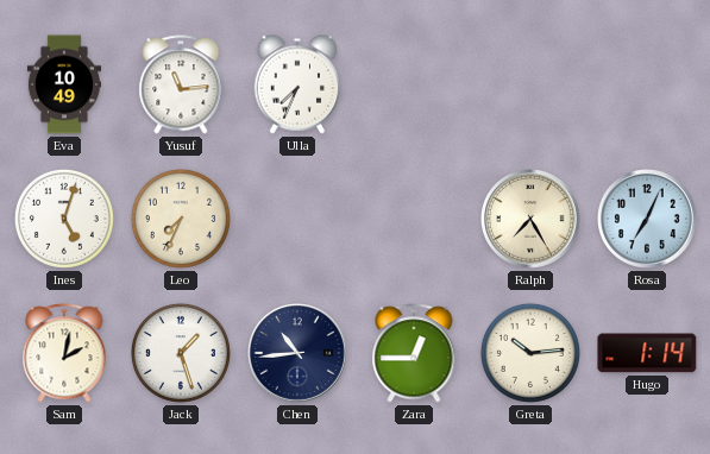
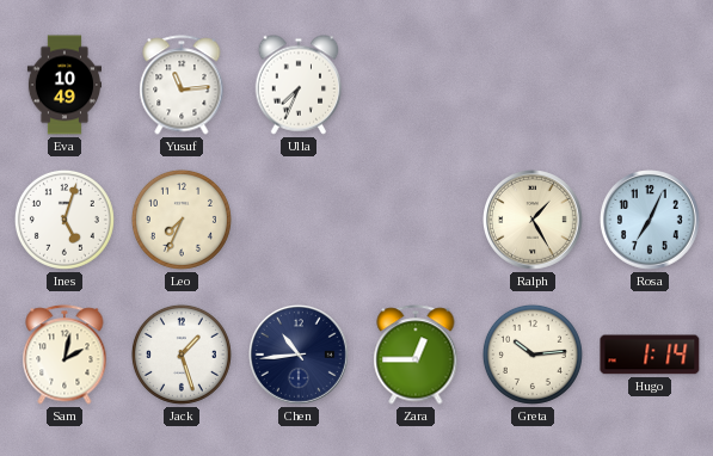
Ralph: 7:25 -> 1:25 (534, 221)
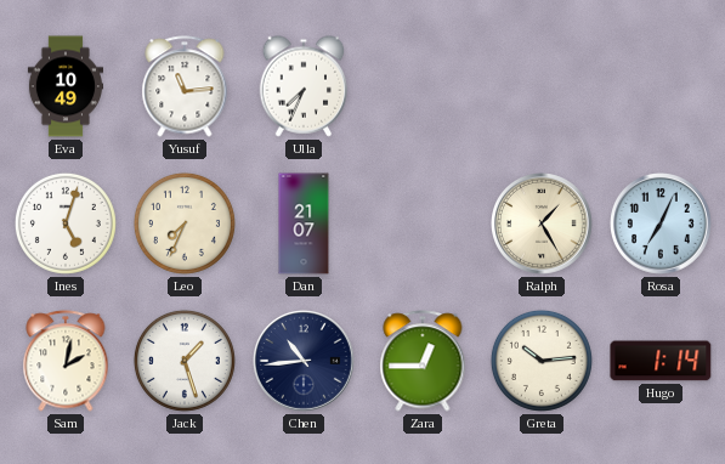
Dan: none -> 21:07 (304, 223)
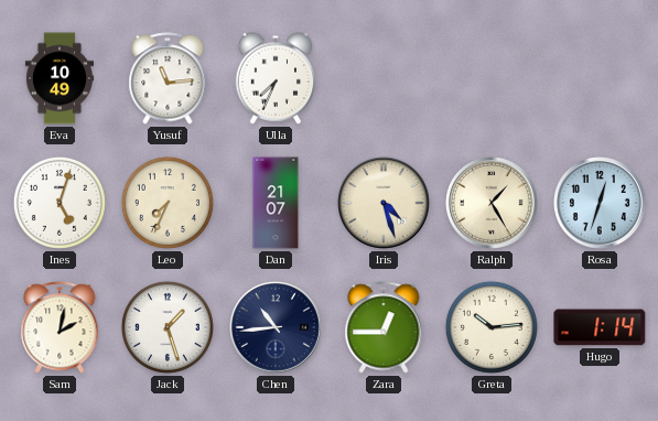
Iris: none -> 4:27 (385, 204)
Rosa: 7:04 -> 12:33 (601, 204)
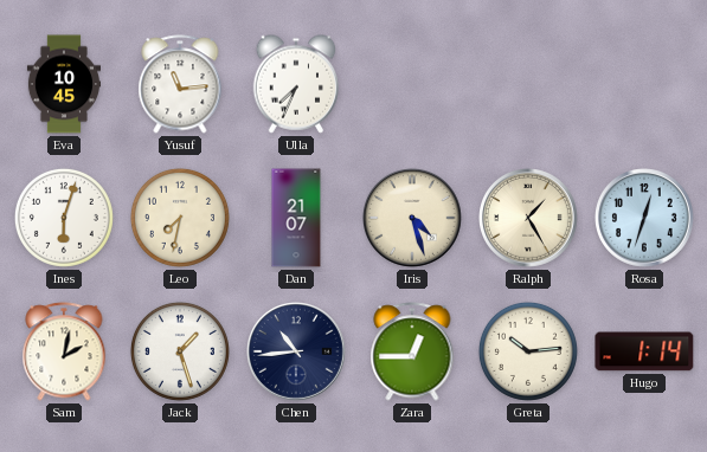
Eva: 10:49 -> 10:45 (63, 84)
Ines: 5:03 -> 6:03 (64, 218)
Leo: 7:34 -> 7:32 (180, 218)
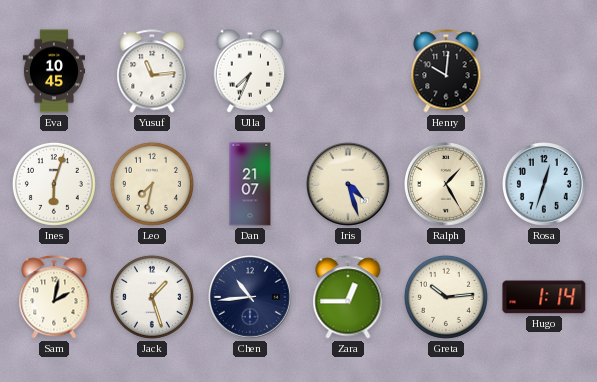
Henry: none -> 10:01 (446, 71)
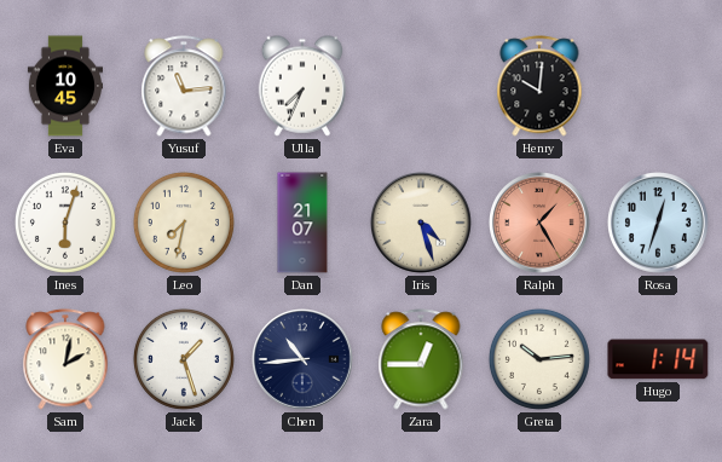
Ralph dial: cream -> salmon (541, 224)
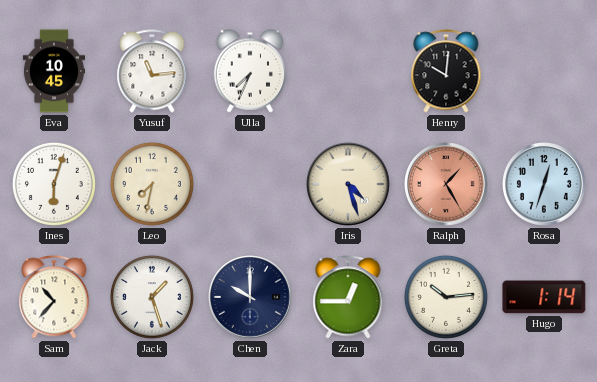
Dan: 21:07 -> none (302, 223)
Sam: 2:02 -> 10:37 (54, 297)
Chen: 10:44 -> 10:00 (251, 298)
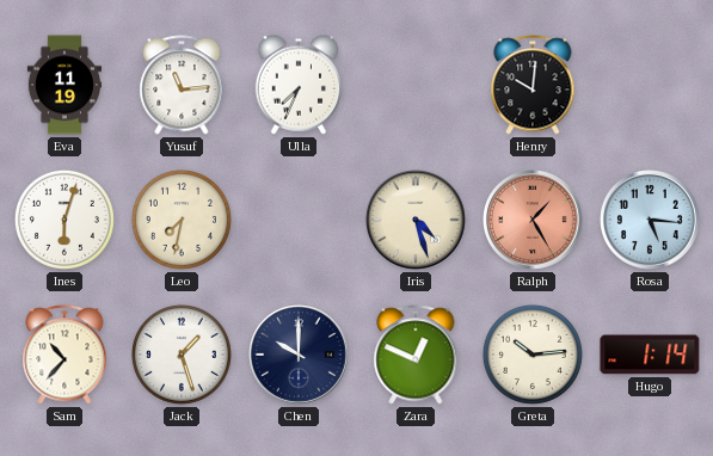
Eva: 10:45 -> 11:19 (63, 85)
Rosa: 12:33 -> 5:16 (651, 221)
Zara: 12:45 -> 12:49 (416, 355)
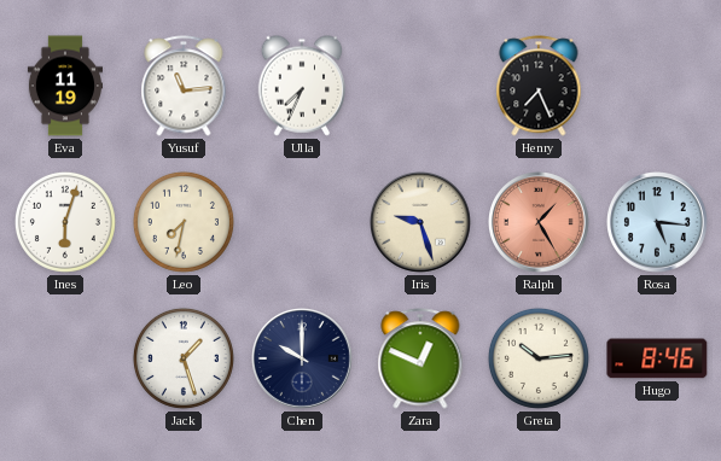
Henry: 10:01 -> 7:26 (539, 86)
Iris: 4:27 -> 9:27 (421, 223)
Sam: 10:37 -> none (64, 355)
Hugo: 1:14 -> 8:46 (657, 358)
